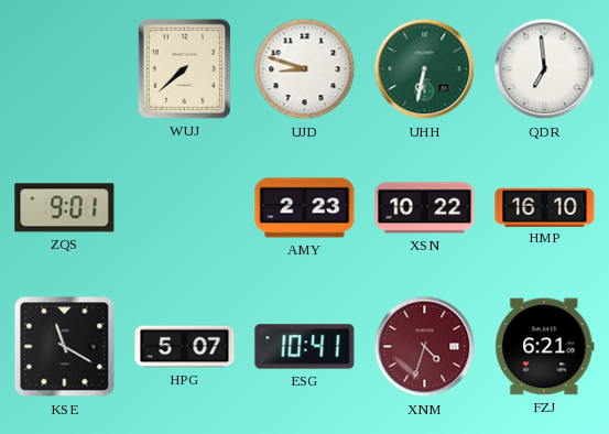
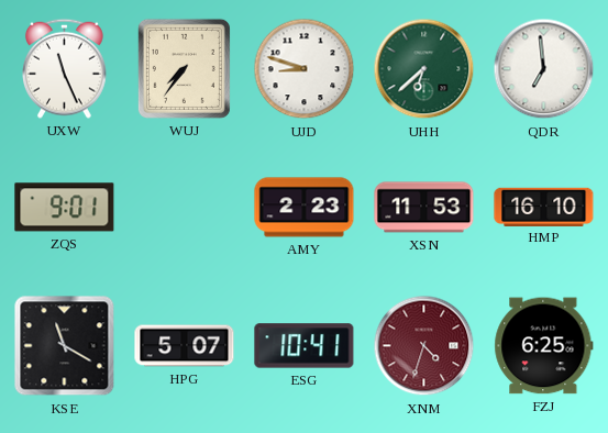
UXW: none -> 11:26 (65, 68)
WUJ: 7:38 -> 7:36 (184, 68)
UHH: 6:32 -> 6:38 (424, 69)
XSN: 10:22 -> 11:53 (424, 208)
FZJ: 6:21 -> 6:25 (544, 346)
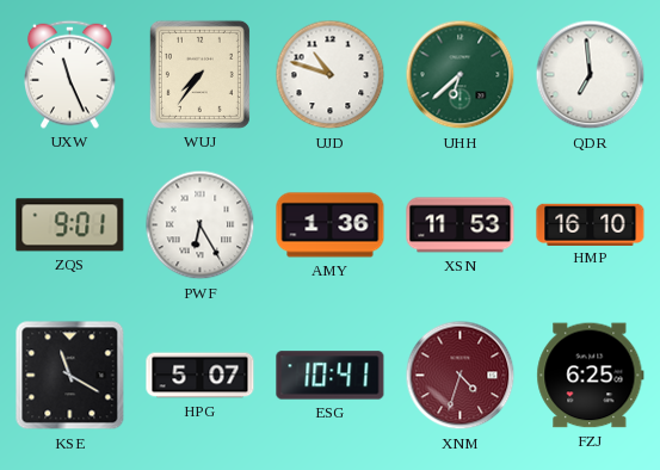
UJD: 8:48 -> 10:48 (331, 75)
PWF: none -> 6:25 (201, 225)
AMY: 2:23 -> 1:36 (331, 225)
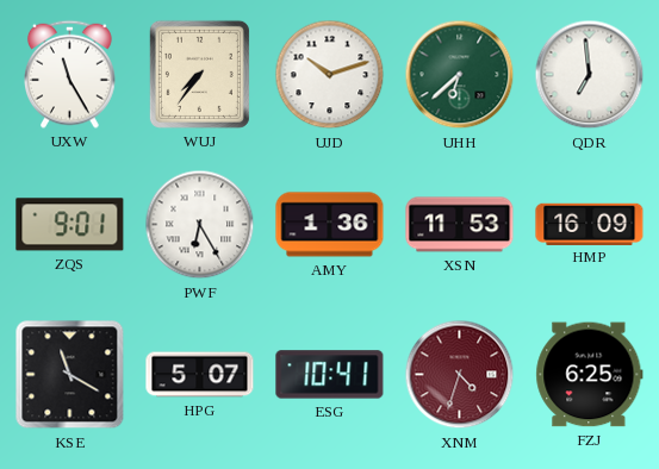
UXW: 11:26 -> 11:25 (70, 74)
UJD: 10:48 -> 10:12 (330, 75)
HMP: 16:10 -> 16:09 (590, 224)
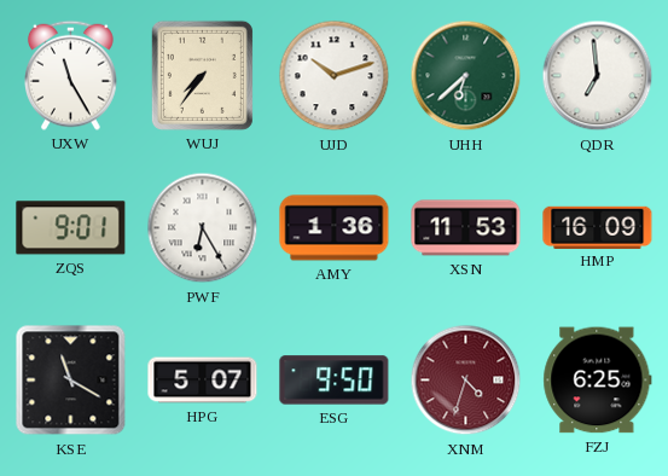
ESG: 10:41 -> 9:50 (335, 381)
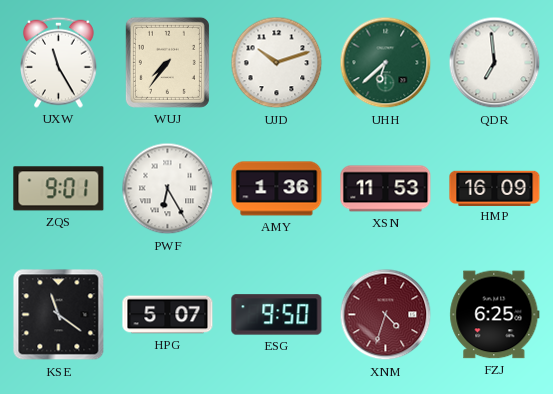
KSE: 11:20 -> 11:21 (59, 315)
